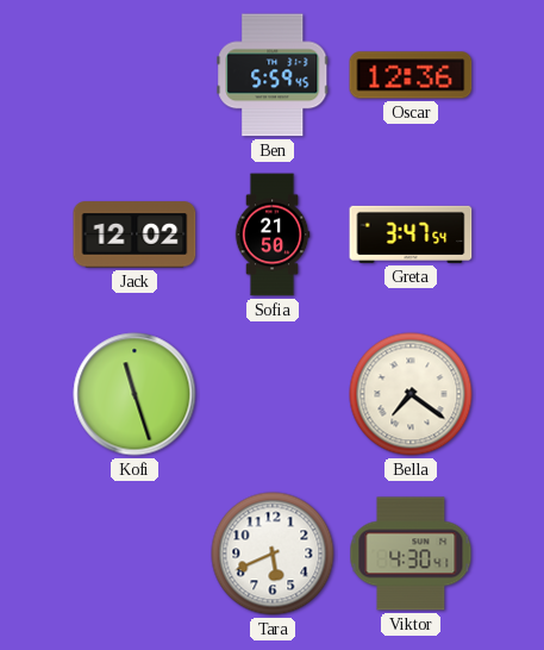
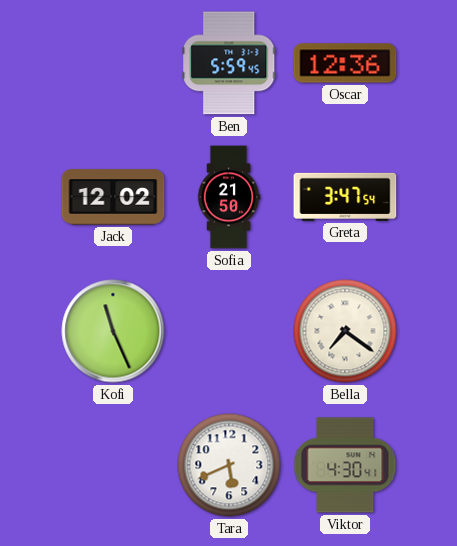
Kofi: 11:27 -> 11:26 (113, 331)
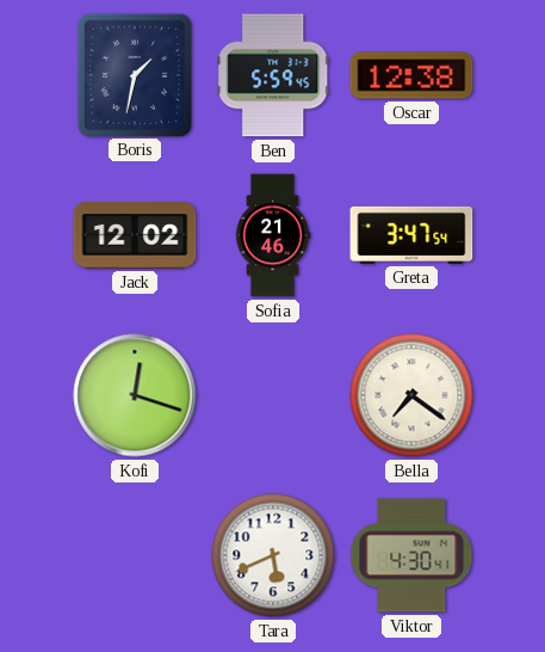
Boris: none -> 1:32 (134, 74)
Oscar: 12:36 -> 12:38 (411, 75)
Sofia: 21:50 -> 21:46 (273, 235)
Kofi: 11:26 -> 12:18 (135, 395)
